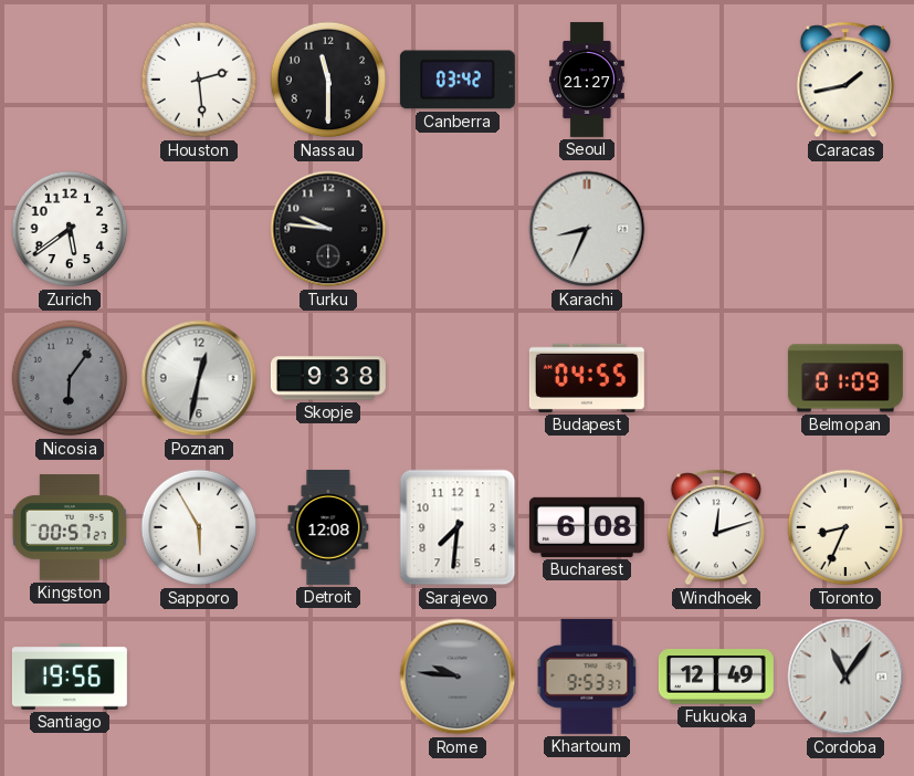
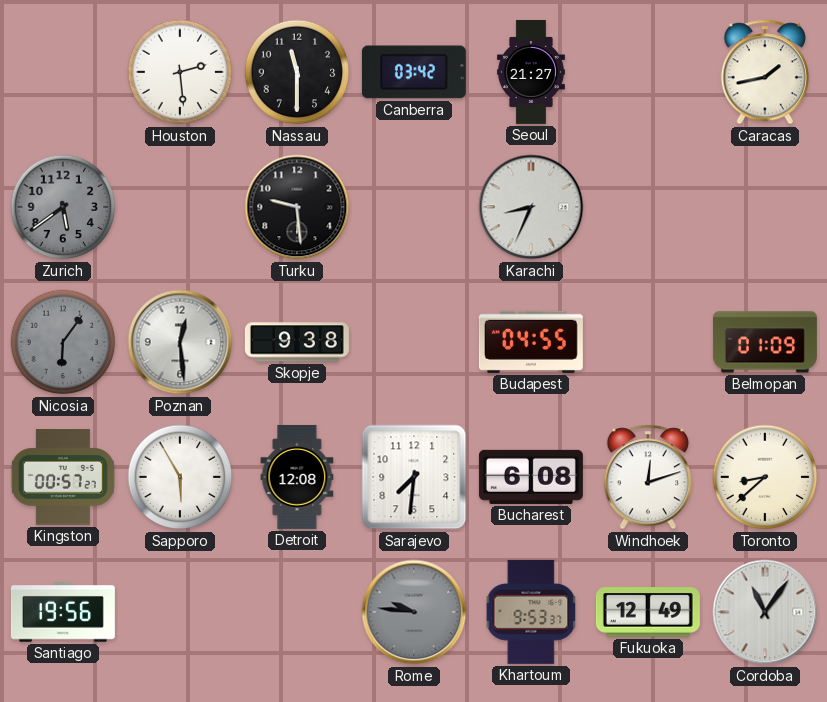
Zurich dial: white -> grey (63, 207)
Turku: 9:46 -> 9:29 (297, 207)
Poznan: 12:32 -> 12:29 (180, 342)
Toronto: 8:34 -> 8:38 (765, 477)
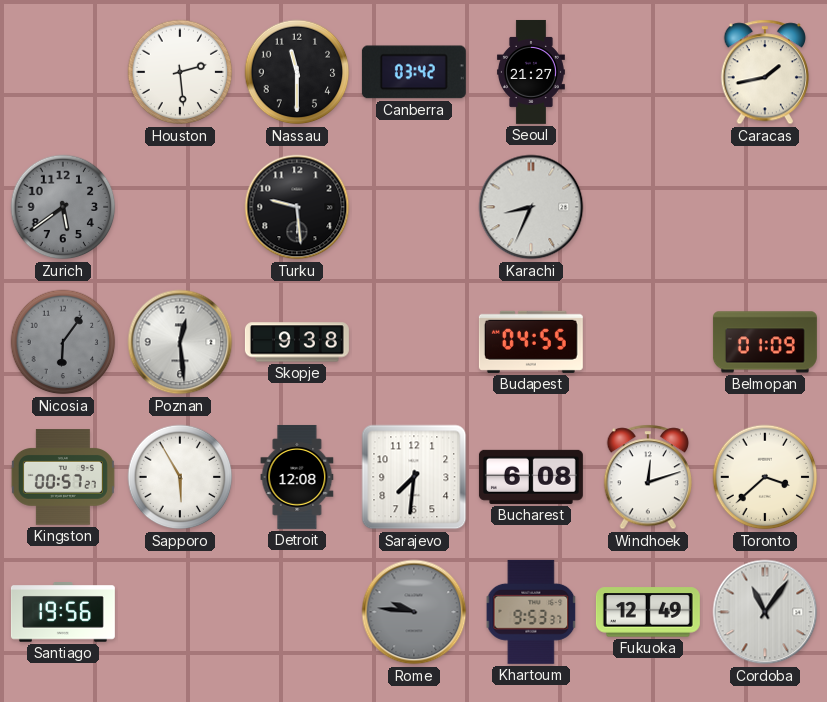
Toronto: 8:38 -> 3:38 (765, 477)
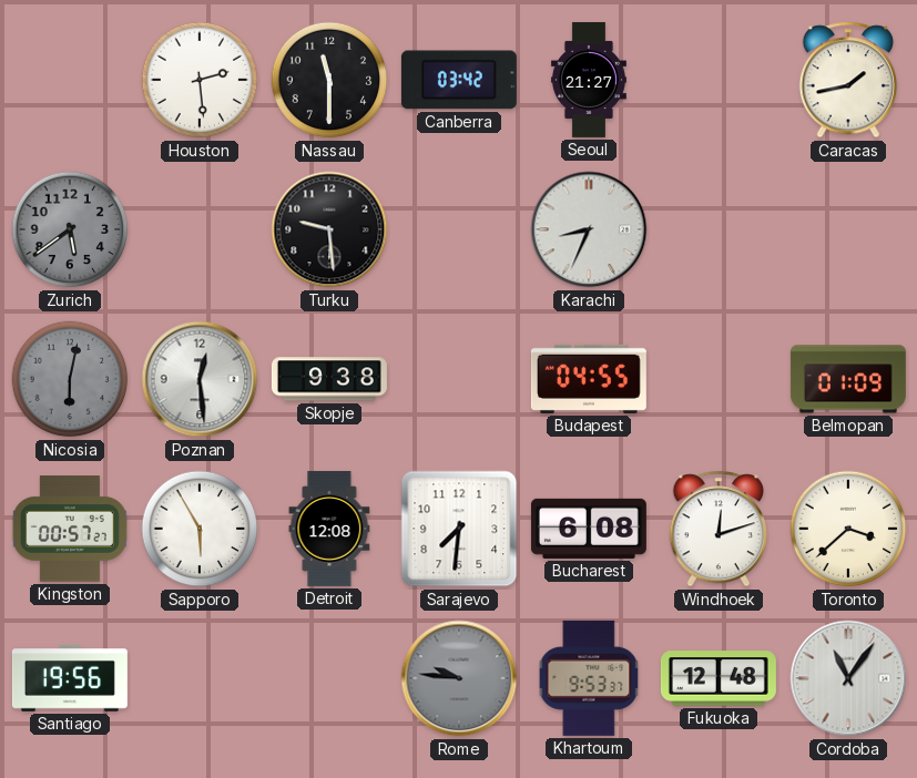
Nicosia: 6:06 -> 6:02 (70, 379)
Fukuoka: 12:49 -> 12:48 (719, 678)
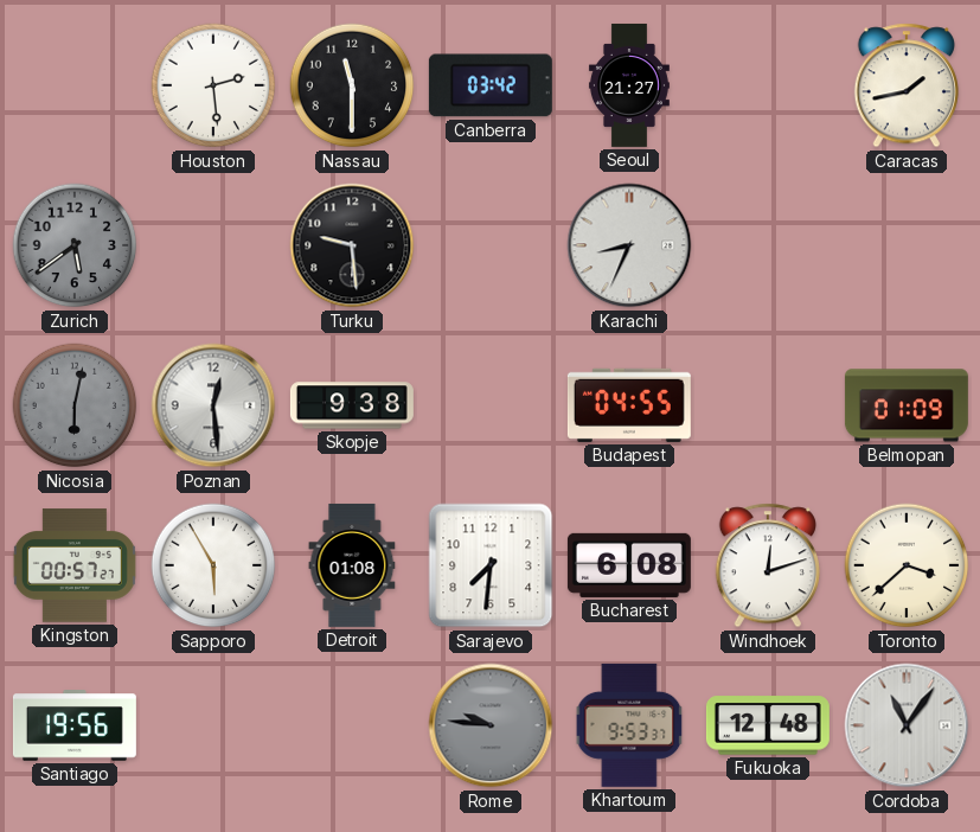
Detroit: 12:08 -> 01:08 (352, 565)
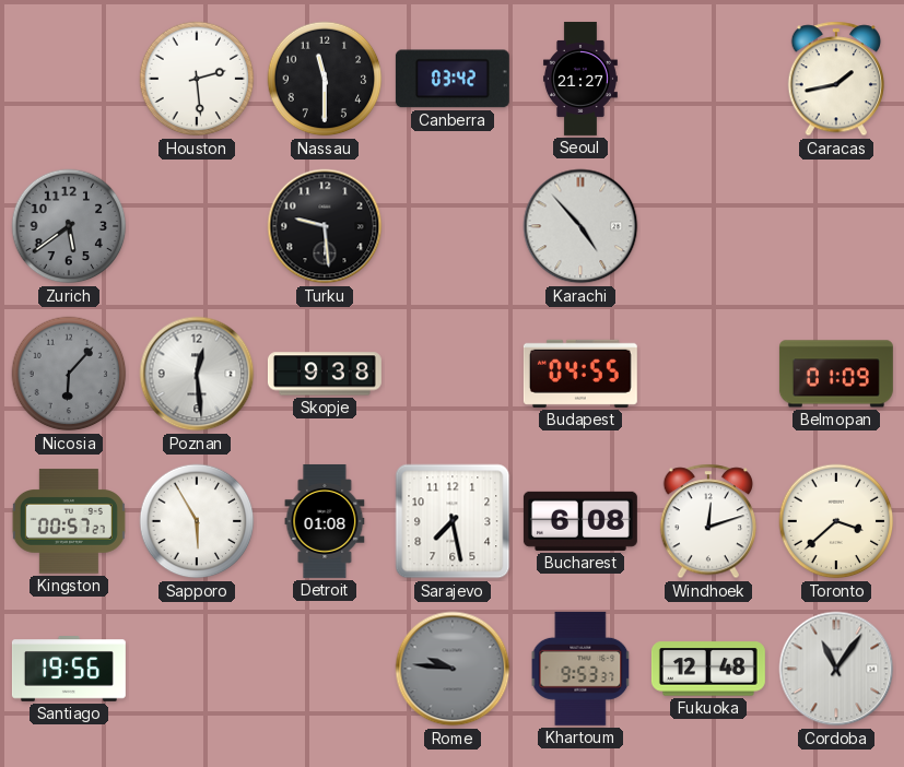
Karachi: 8:34 -> 4:53 (580, 226)
Nicosia: 6:02 -> 6:07 (69, 374)
Sarajevo: 7:31 -> 7:28 (453, 521)
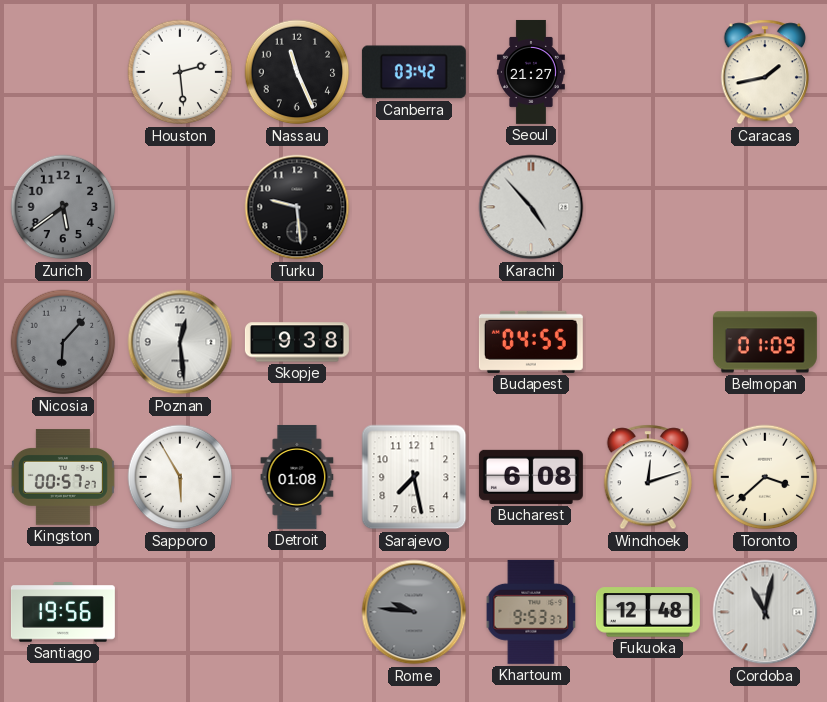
Nassau: 11:30 -> 11:26 (297, 72)
Cordoba: 11:06 -> 11:02 (765, 612)
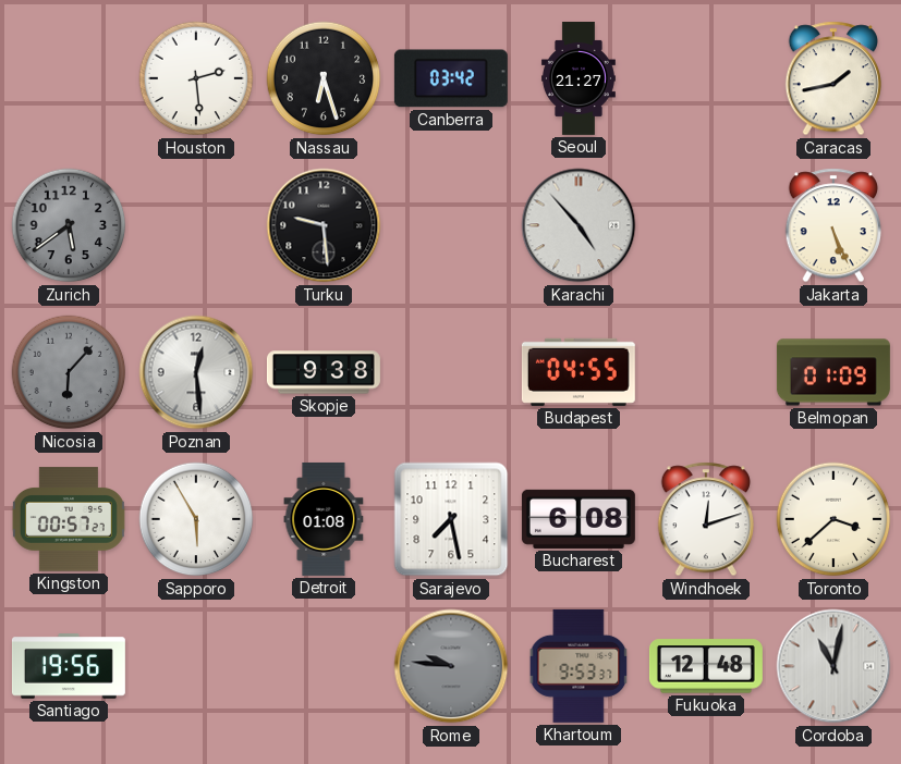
Nassau: 11:26 -> 6:27 (324, 78)
Jakarta: none -> 5:26 (832, 225)
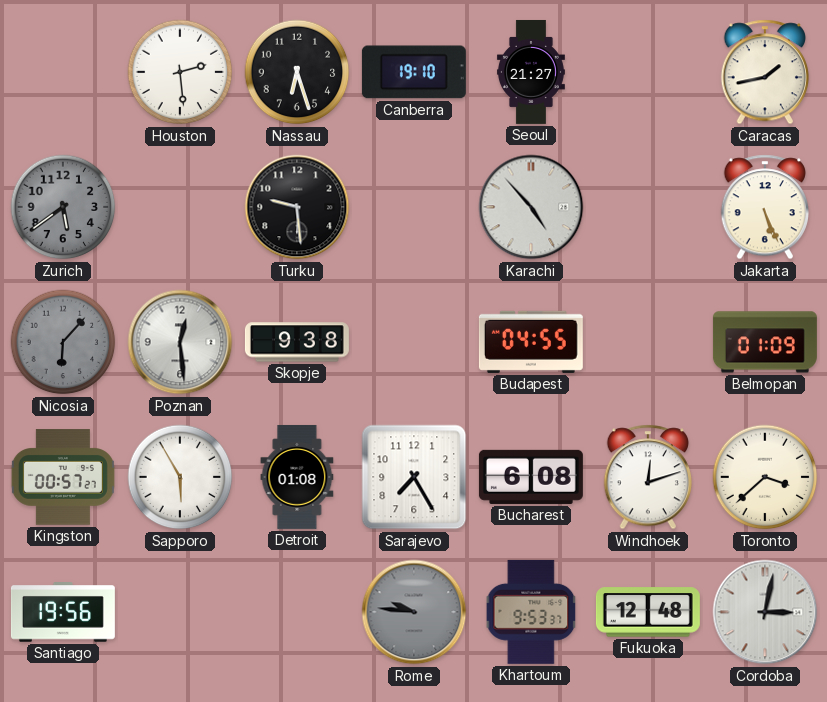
Canberra: 03:42 -> 19:10 (414, 72)
Sarajevo: 7:28 -> 7:25 (414, 477)
Cordoba: 11:02 -> 3:02 (765, 612)
